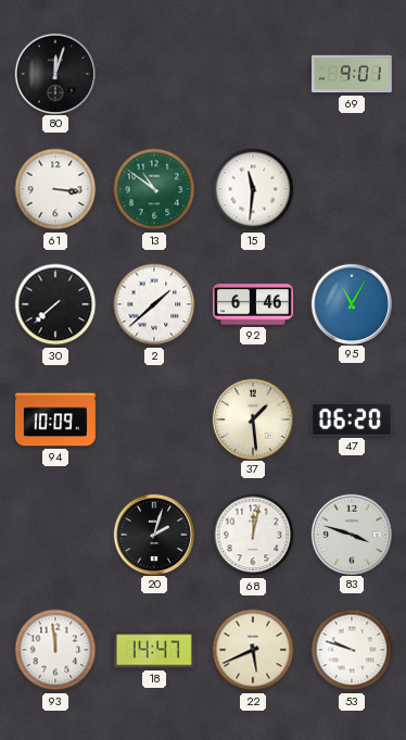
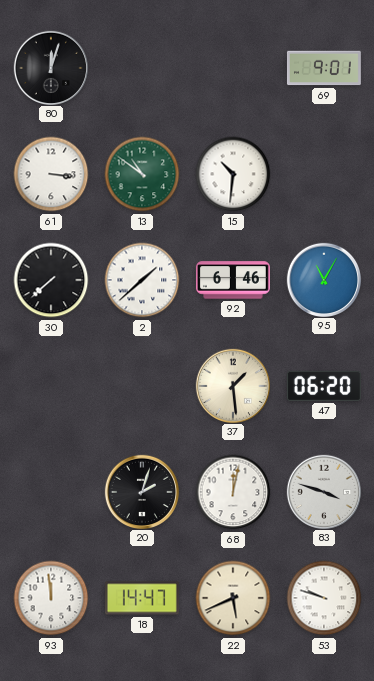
15: 11:31 -> 10:31 (233, 174)
94: 10:09 -> none (55, 419)
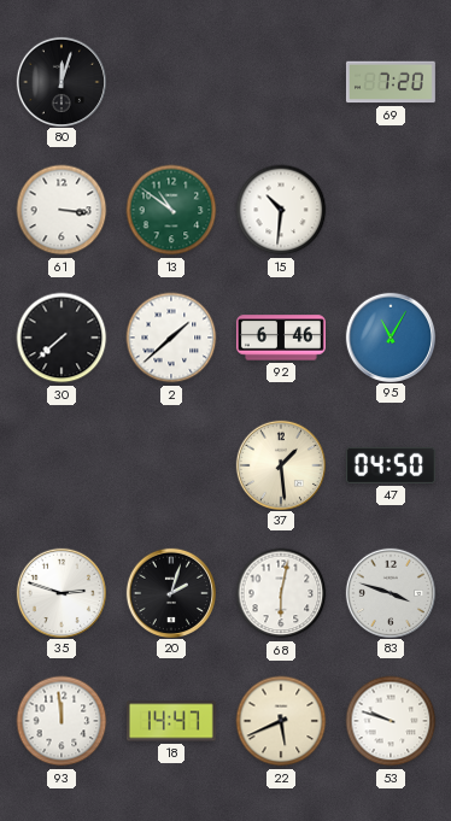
69: 9:01 -> 7:20 (391, 82)
47: 06:20 -> 04:50 (391, 465)
35: none -> 2:48 (60, 592)
68: 12:02 -> 6:02 (281, 593)
